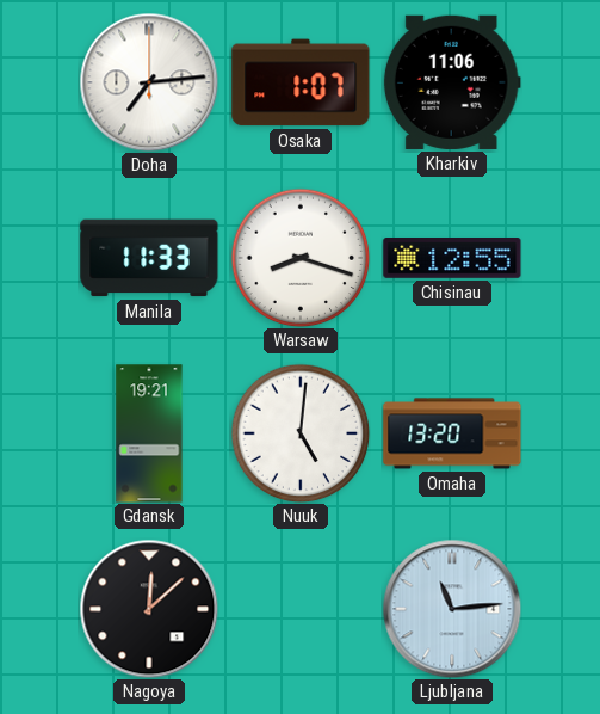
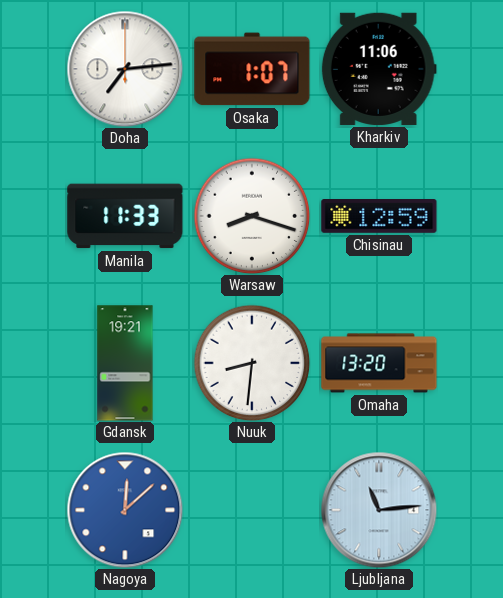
Chisinau: 12:55 -> 12:59 (379, 217)
Nuuk: 5:01 -> 8:31 (252, 363)
Nagoya dial: black -> blue (125, 510)
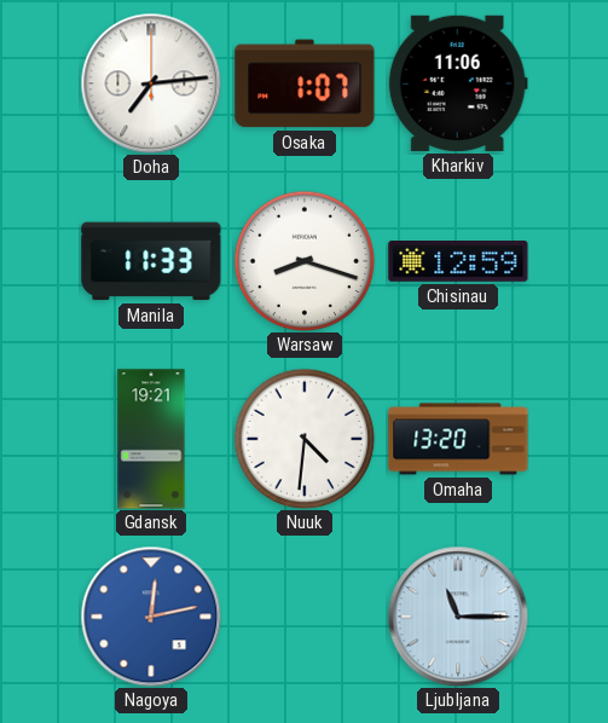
Nuuk: 8:31 -> 4:31 (305, 439)
Nagoya: 12:08 -> 12:13 (151, 617)
Ljubljana: 11:14 -> 11:15 (458, 617)
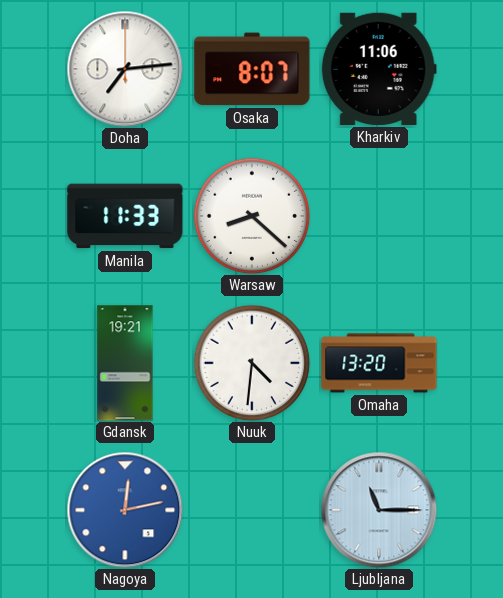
Osaka: 1:07 -> 8:07 (252, 69)
Warsaw: 8:18 -> 8:22 (252, 216)
Chisinau: 12:59 -> none (458, 262)
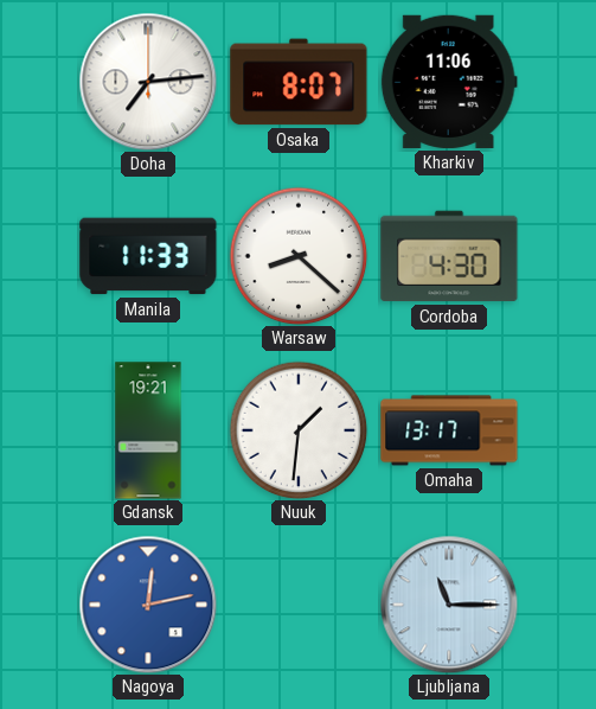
Cordoba: none -> 4:30 (449, 256)
Nuuk: 4:31 -> 1:31 (299, 430)
Omaha: 13:20 -> 13:17 (449, 430)
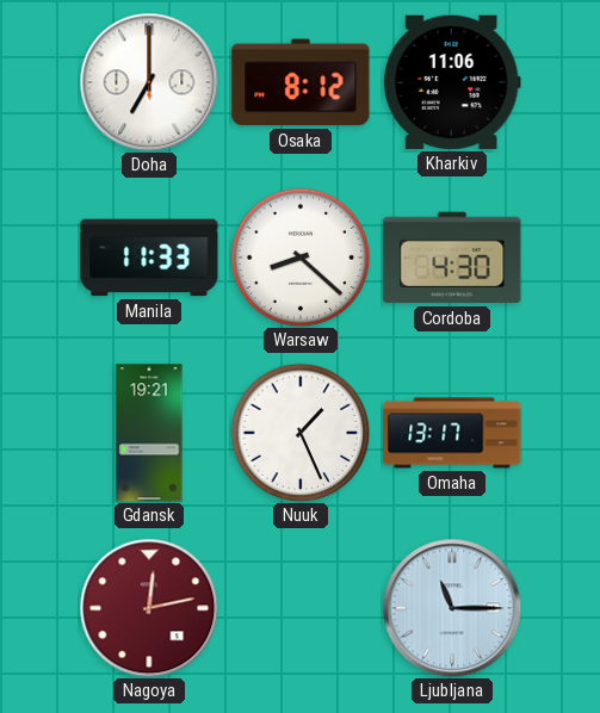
Doha: 7:14 -> 7:00 (149, 82)
Osaka: 8:07 -> 8:12 (301, 82)
Nuuk: 1:31 -> 1:26 (301, 433)
Nagoya dial: blue -> burgundy (149, 608)
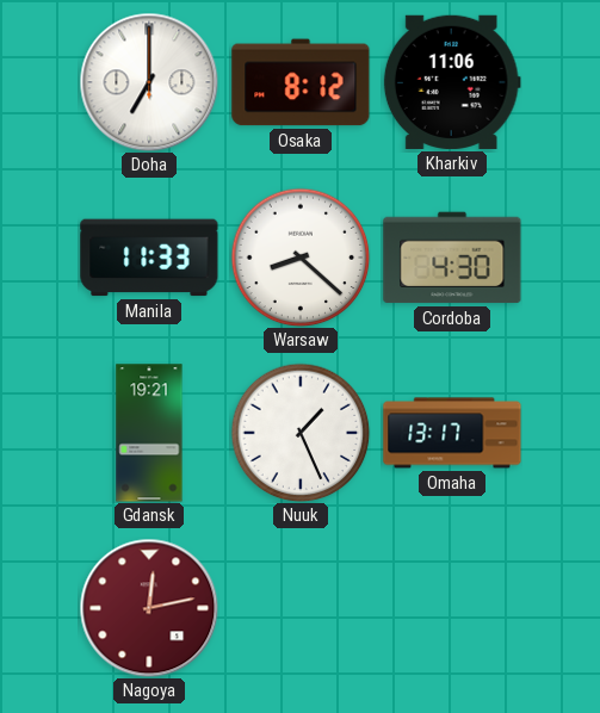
Ljubljana: 11:15 -> none (452, 608)
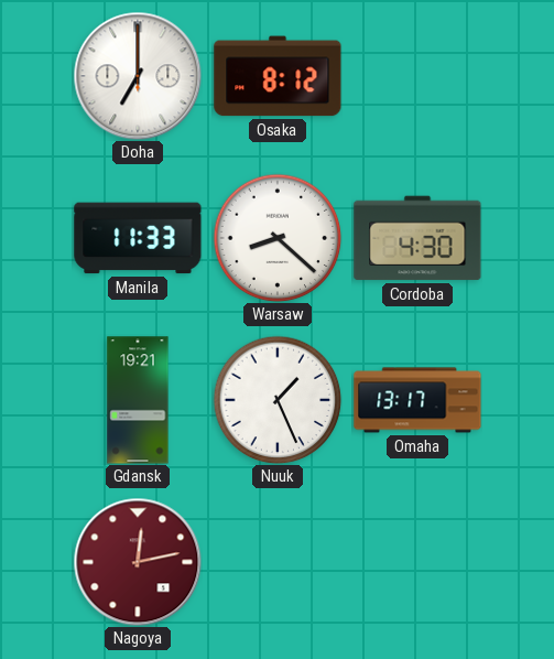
Kharkiv: 11:06 -> none (452, 82)
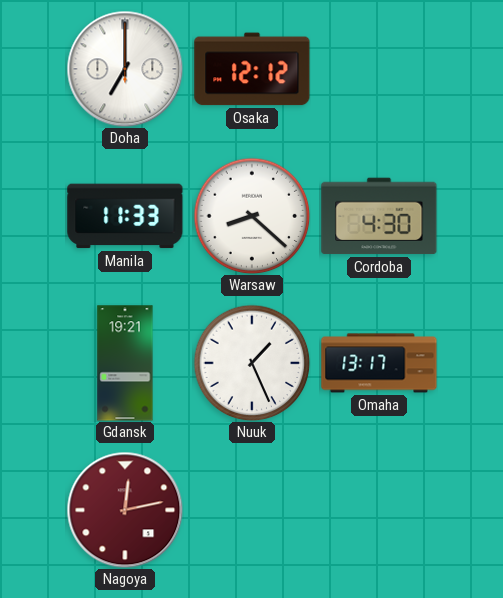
Osaka: 8:12 -> 12:12 (252, 69)
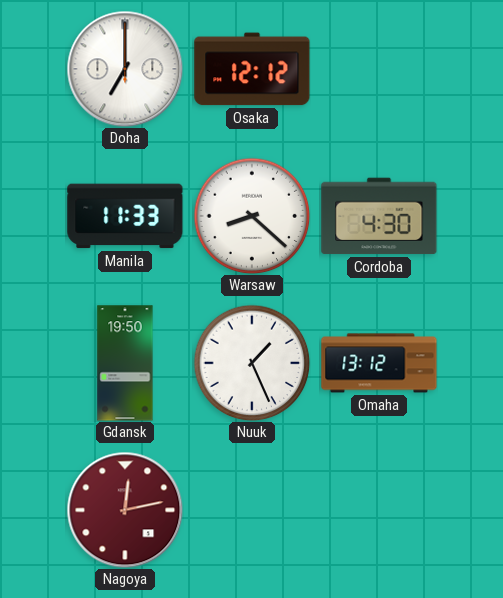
Gdansk: 19:21 -> 19:50 (125, 363)
Omaha: 13:17 -> 13:12 (379, 363)
